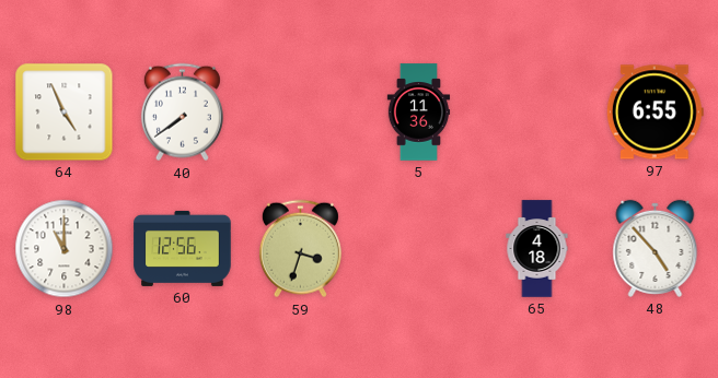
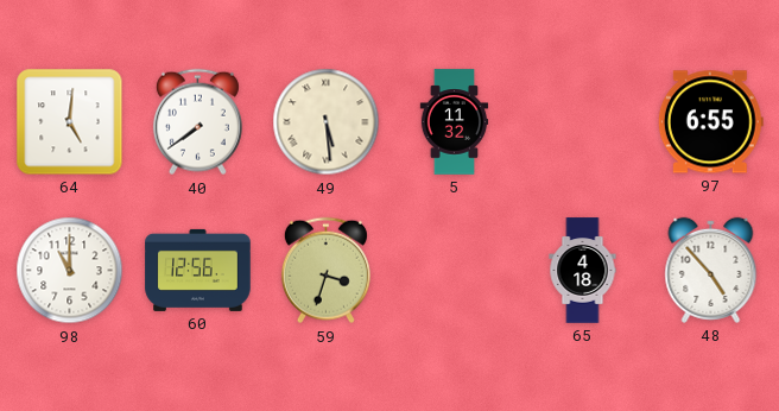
64: 4:56 -> 5:01 (70, 122)
49: none -> 5:29 (327, 122)
5: 11:36 -> 11:32 (455, 122)
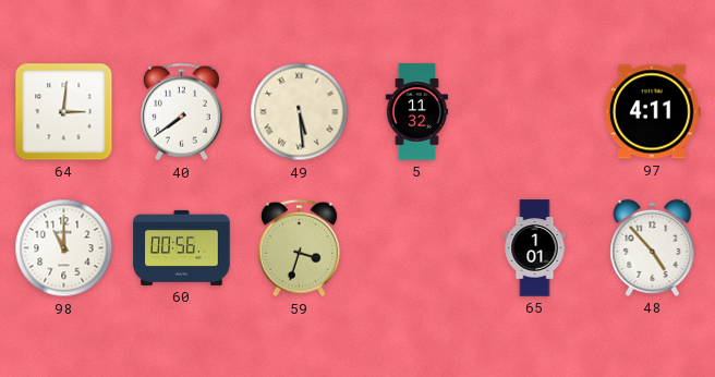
64: 5:01 -> 3:01 (64, 112)
97: 6:55 -> 4:11 (652, 112)
60: 12:56 -> 00:56 (182, 247)
65: 4:18 -> 1:01 (535, 248)
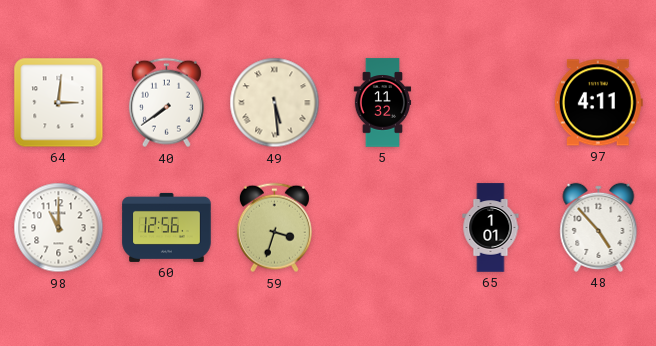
60: 00:56 -> 12:56 (167, 227)
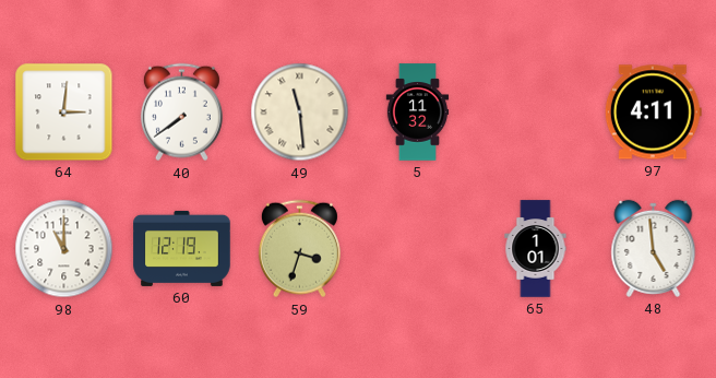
49: 5:29 -> 11:29 (300, 113)
60: 12:56 -> 12:19 (182, 248)
48: 4:53 -> 4:59 (654, 248)
